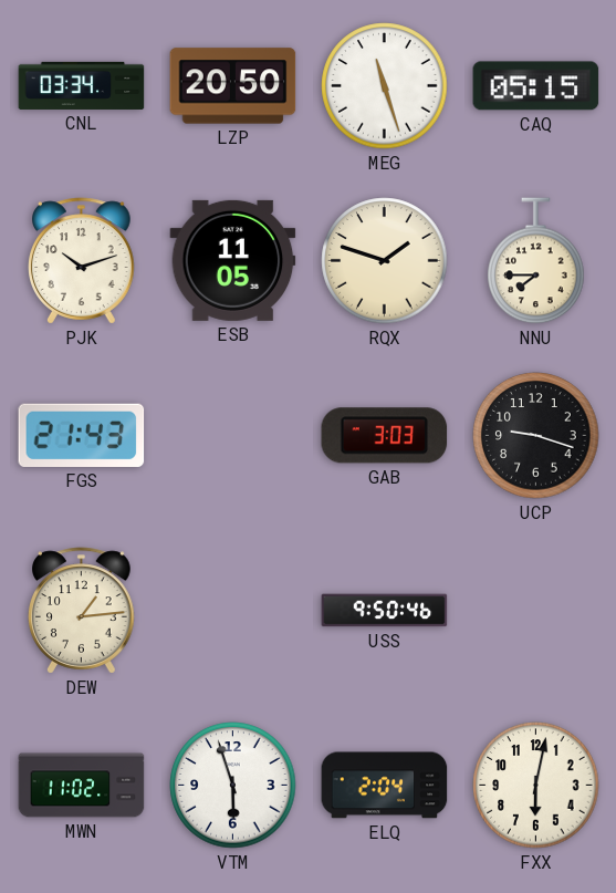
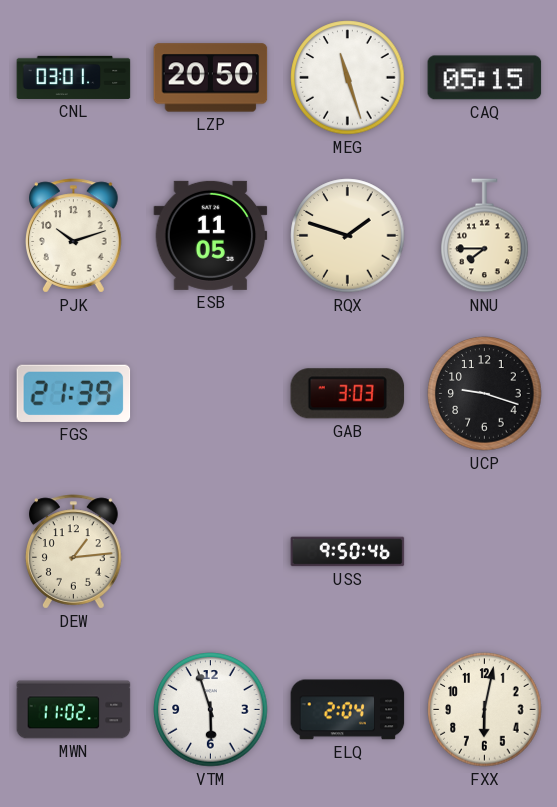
CNL: 03:34 -> 03:01 (74, 77)
FGS: 21:43 -> 21:39 (74, 393)
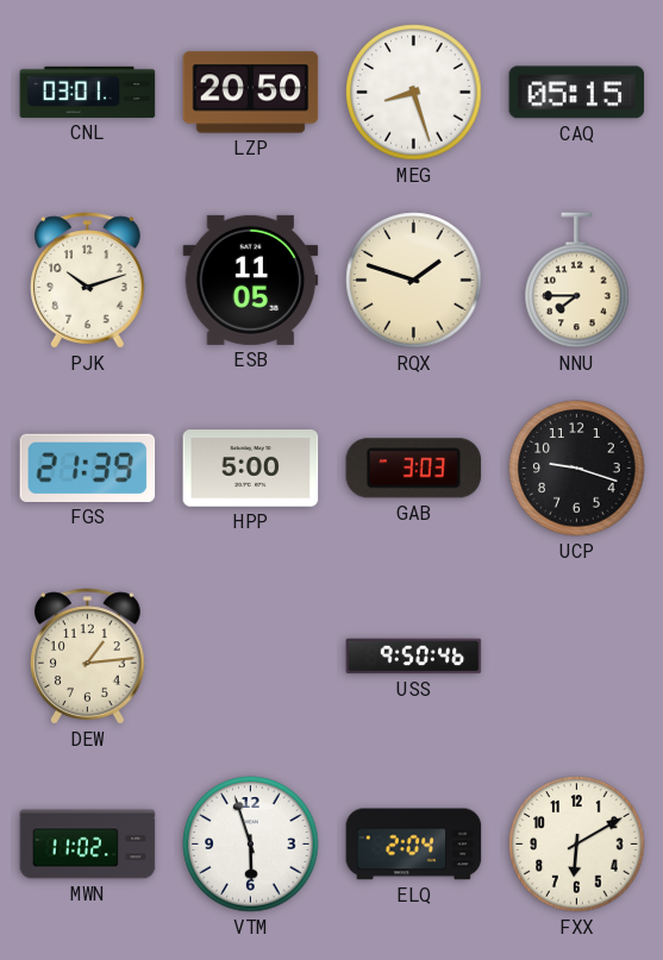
MEG: 11:27 -> 8:27 (414, 93)
HPP: none -> 5:00 (251, 469)
FXX: 6:02 -> 6:10 (577, 845)
